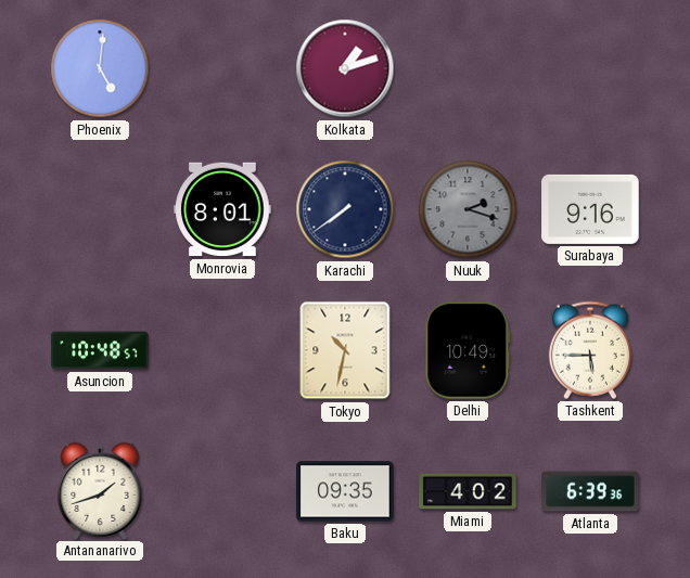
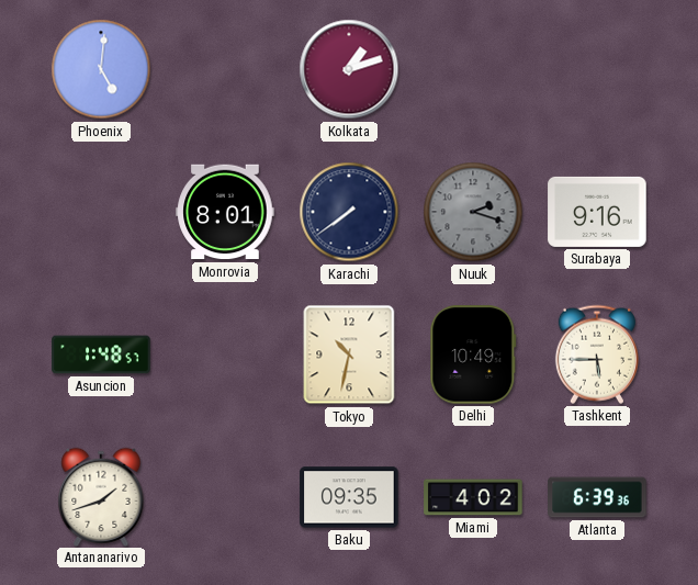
Asuncion: 10:48 -> 1:48 (101, 355)
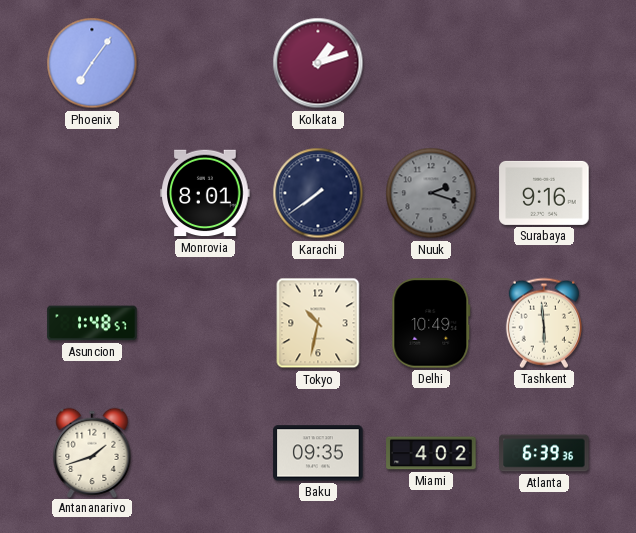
Phoenix: 5:01 -> 7:06 (92, 63)
Tashkent: 5:45 -> 5:59 (544, 323)
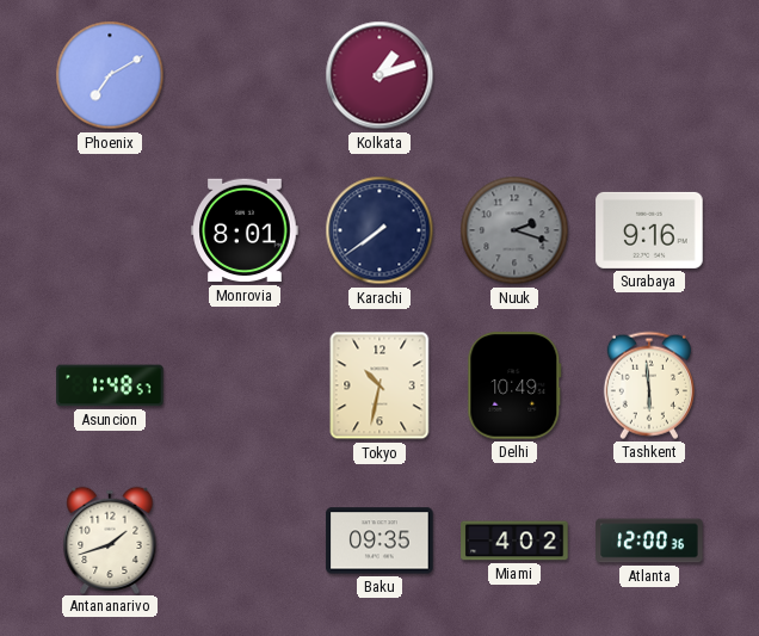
Phoenix: 7:06 -> 7:10 (110, 75)
Atlanta: 6:39 -> 12:00 (649, 541)
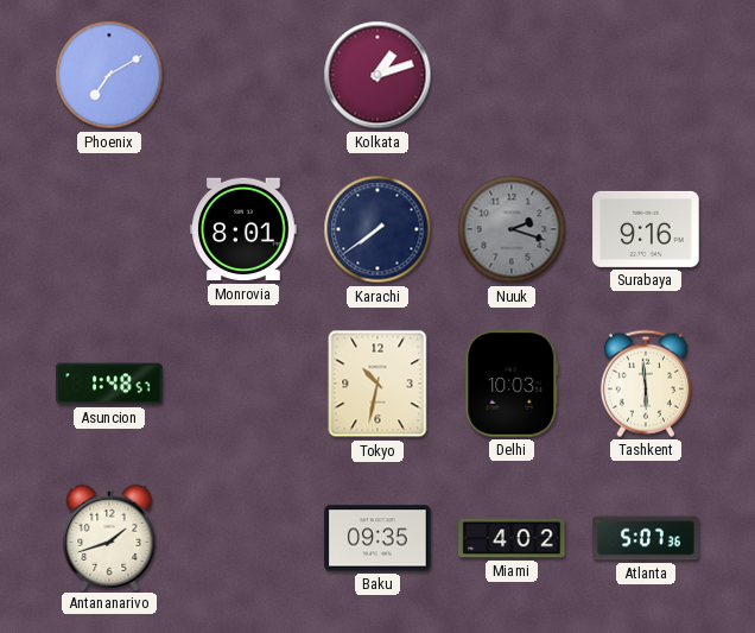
Delhi: 10:49 -> 10:03 (512, 384)
Atlanta: 12:00 -> 5:07 (646, 538)
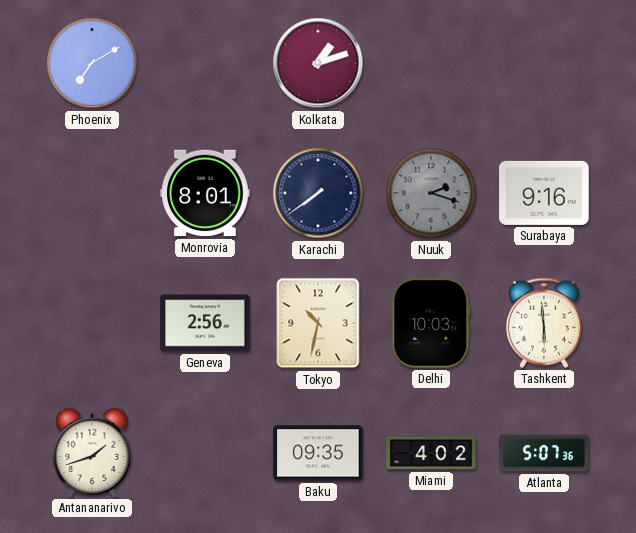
Asuncion: 1:48 -> none (109, 384)
Geneva: none -> 2:56 (205, 323)
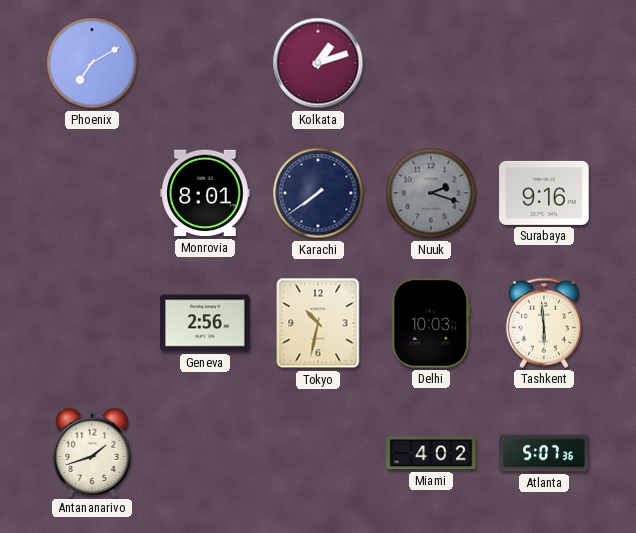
Baku: 09:35 -> none (318, 453)
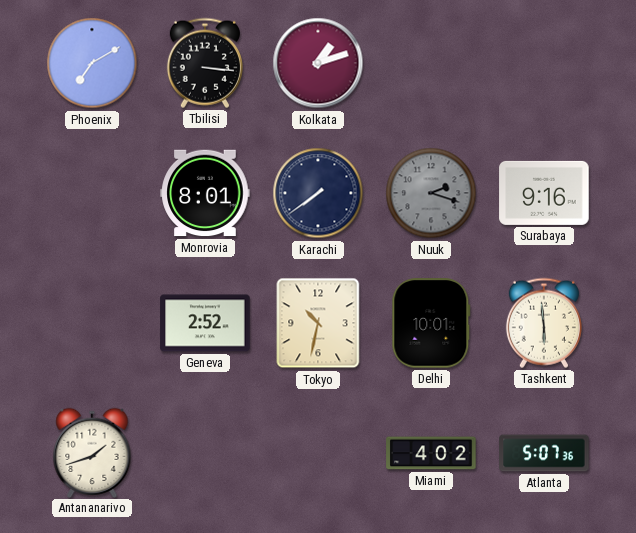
Tbilisi: none -> 3:16 (205, 63)
Geneva: 2:56 -> 2:52 (205, 323)
Delhi: 10:03 -> 10:01 (431, 323)
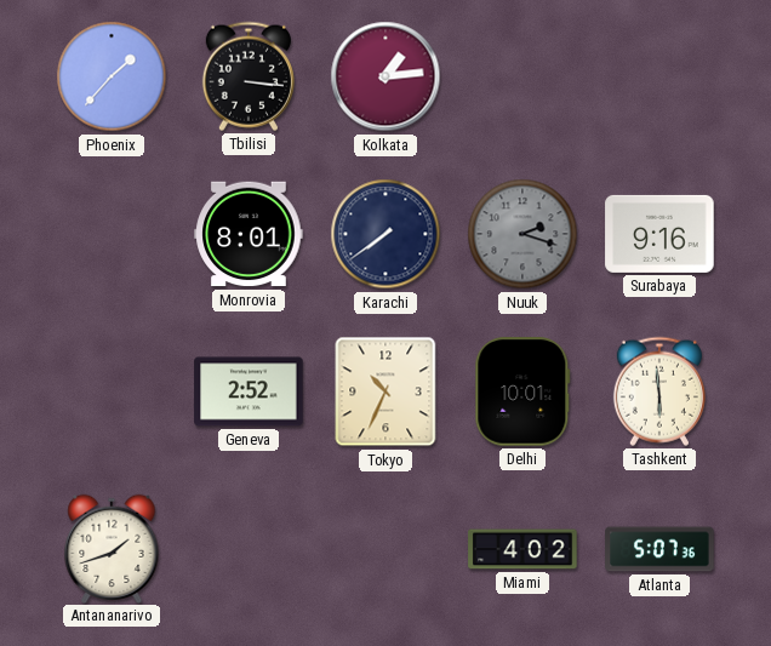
Phoenix: 7:10 -> 1:37 (112, 76)
Kolkata: 1:12 -> 1:14 (385, 76)
Tokyo: 10:32 -> 10:34 (385, 391)
